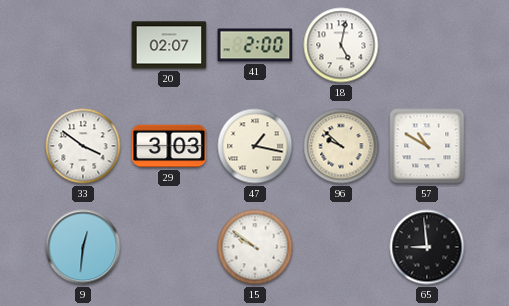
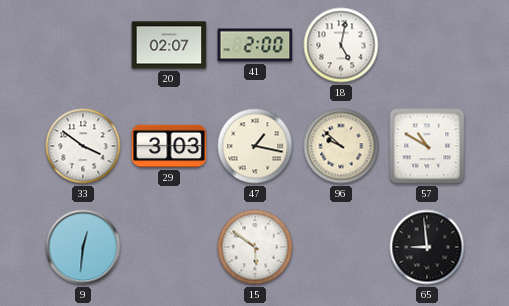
15: 9:51 -> 5:51 (255, 247)
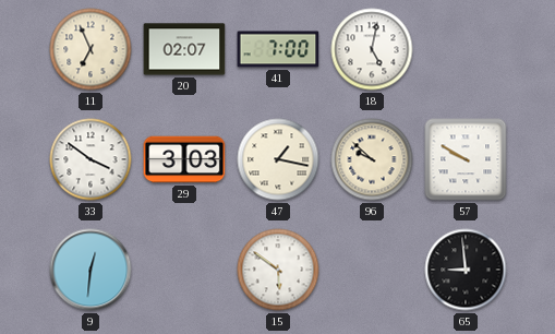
11: none -> 6:56 (91, 49)
41: 2:00 -> 7:00 (278, 49)
57: 10:50 -> 9:50 (466, 159)
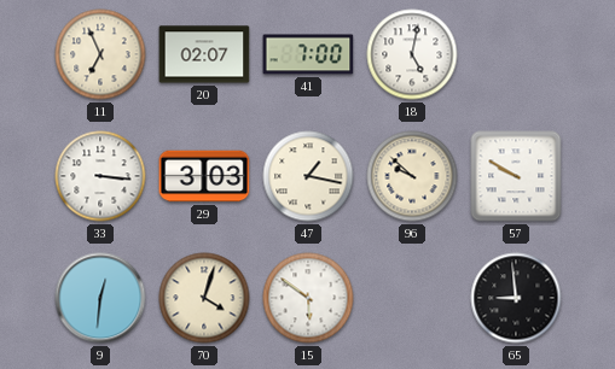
33: 3:51 -> 3:16 (100, 176)
70: none -> 4:03 (204, 298)
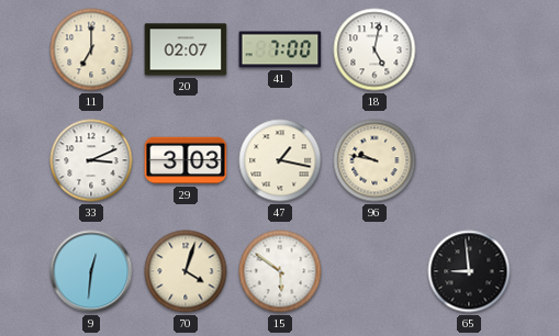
11: 6:56 -> 7:00 (91, 49)
33: 3:16 -> 3:11 (91, 160)
96: 9:52 -> 9:47 (374, 160)
57: 9:50 -> none (516, 176)
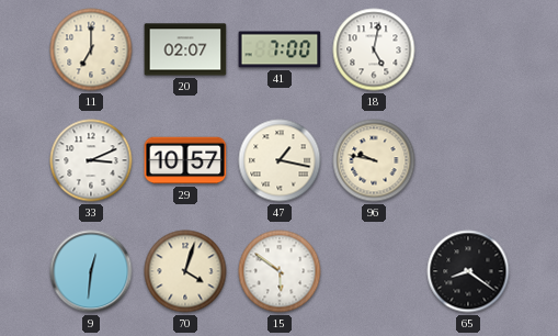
29: 3:03 -> 10:57 (185, 160)
65: 8:59 -> 8:21 (468, 271)
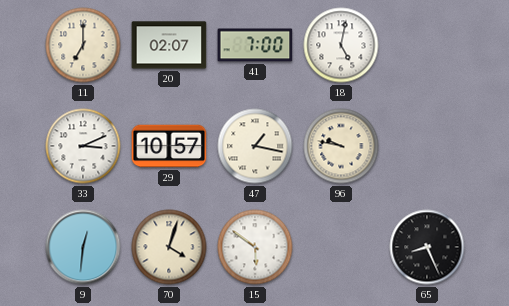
65: 8:21 -> 8:26 (427, 247)
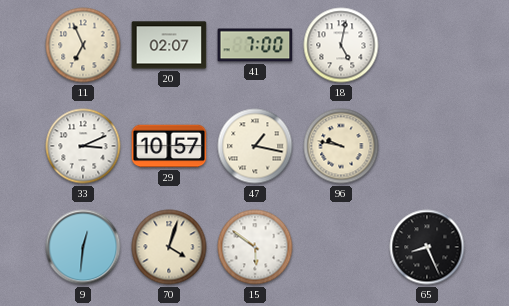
11: 7:00 -> 6:56 (83, 45)
